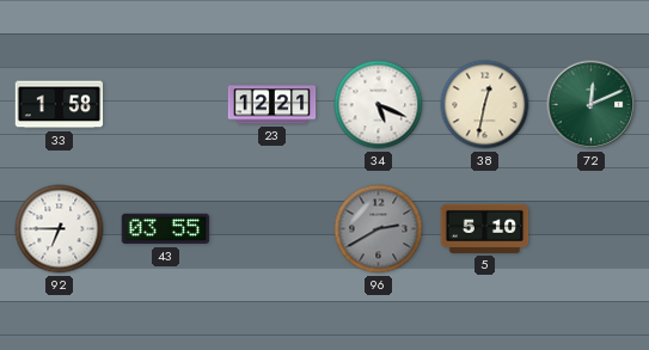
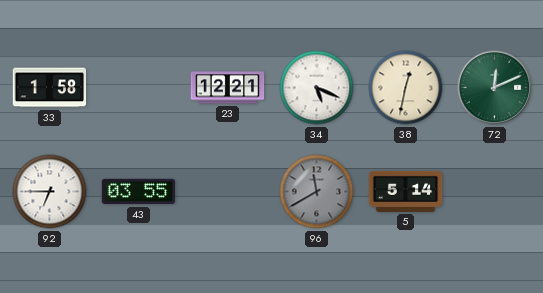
96: 2:40 -> 11:40 (317, 192)
5: 5:10 -> 5:14 (406, 191)
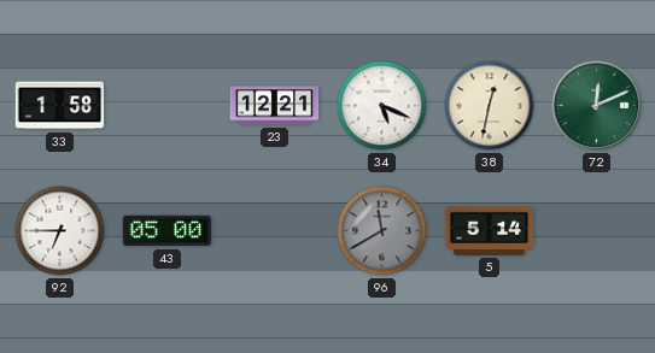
43: 03:55 -> 05:00 (168, 231)
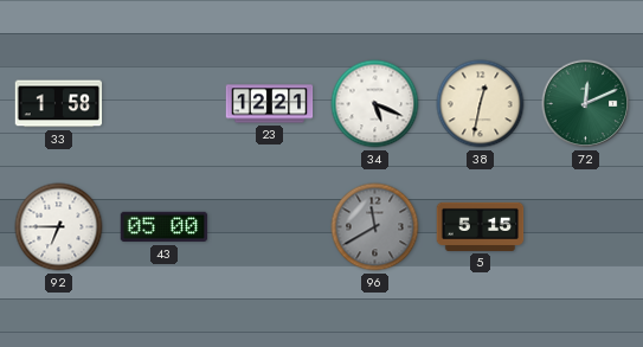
5: 5:14 -> 5:15 (481, 226)
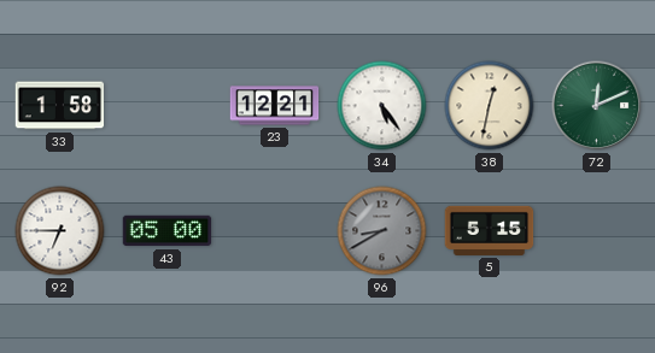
34: 5:19 -> 5:24 (382, 106)
96: 11:40 -> 8:40 (382, 231)
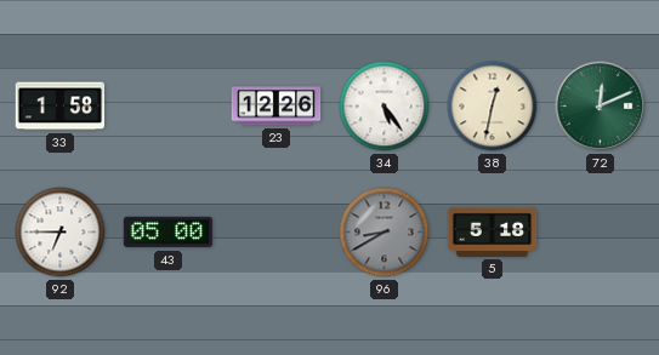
23: 12:21 -> 12:26 (277, 107)
5: 5:15 -> 5:18 (493, 231)
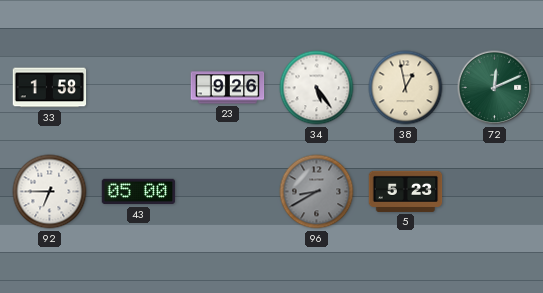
23: 12:26 -> 9:26 (228, 88)
38: 12:32 -> 12:58 (406, 88)
5: 5:18 -> 5:23 (406, 191)
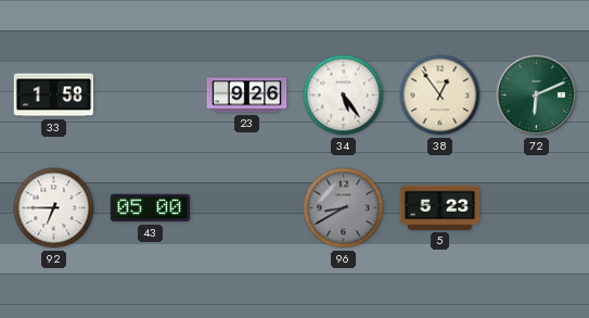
38: 12:58 -> 12:54 (440, 96)
72: 12:11 -> 6:11 (537, 96)
